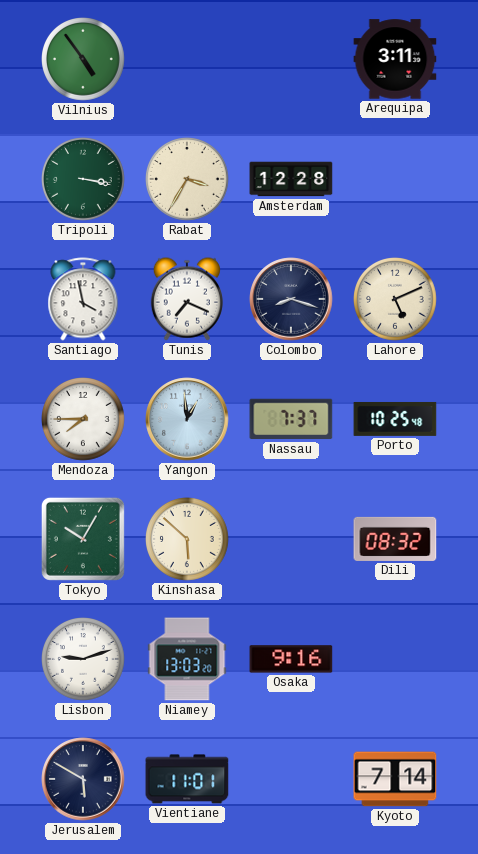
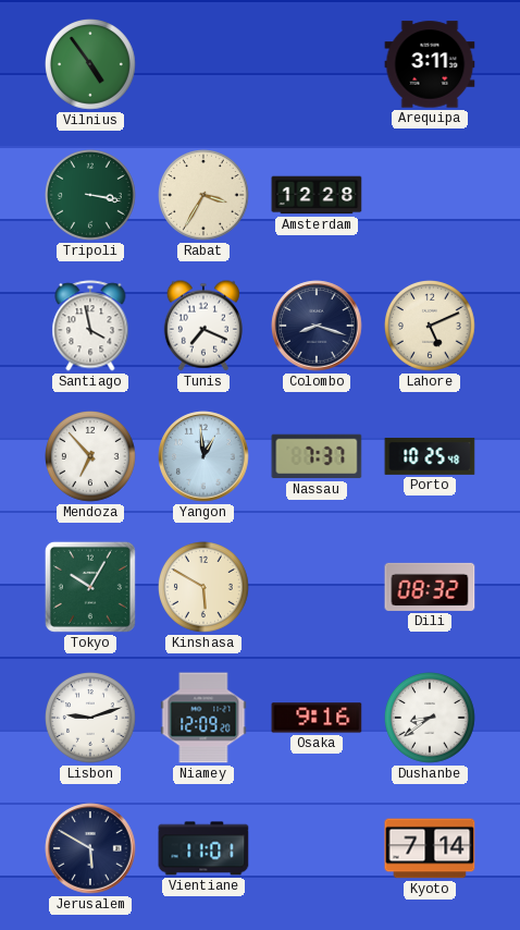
Mendoza: 7:45 -> 6:53 (91, 457)
Kinshasa: 5:52 -> 5:50 (205, 588)
Niamey: 13:03 -> 12:09 (203, 718)
Dushanbe: none -> 8:39 (431, 719)
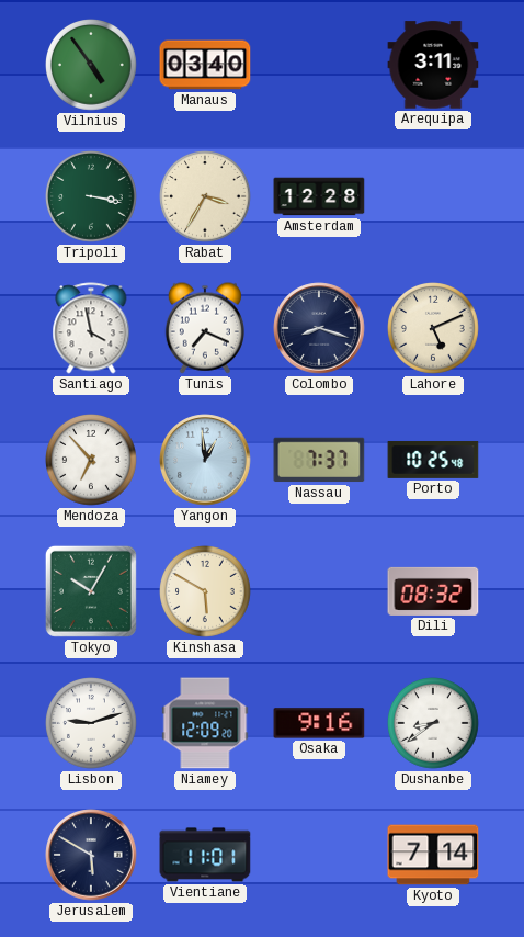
Manaus: none -> 03:40 (205, 65)
